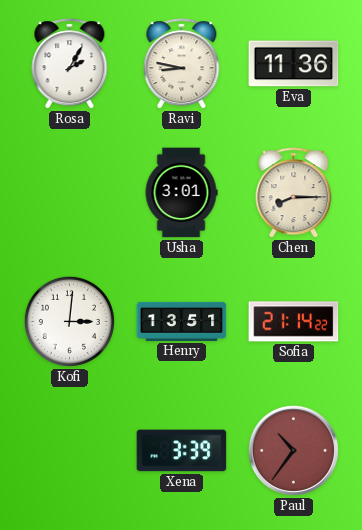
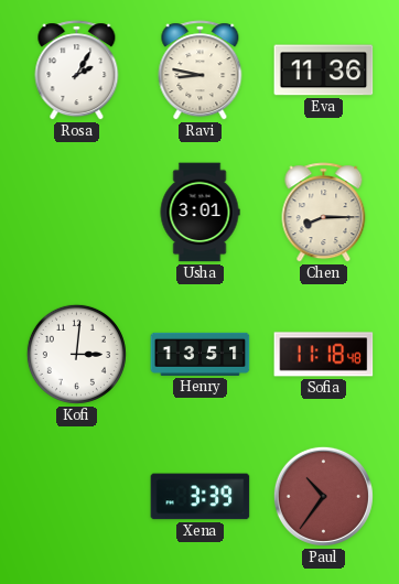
Sofia: 21:14 -> 11:18 (324, 355)
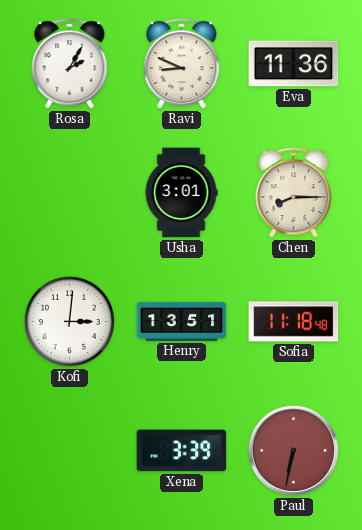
Ravi: 8:47 -> 8:49 (182, 64)
Paul: 10:36 -> 6:32 (293, 450)
